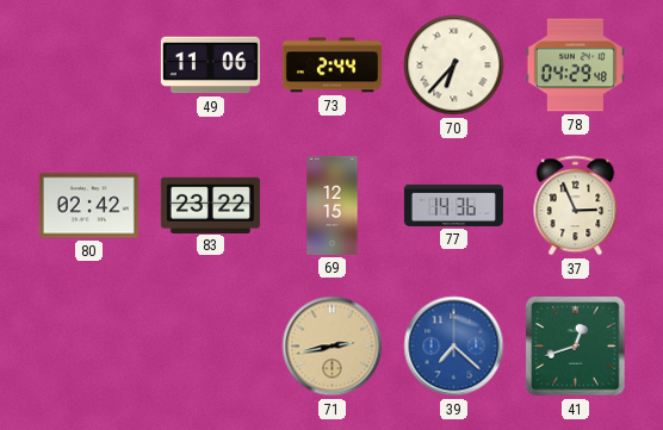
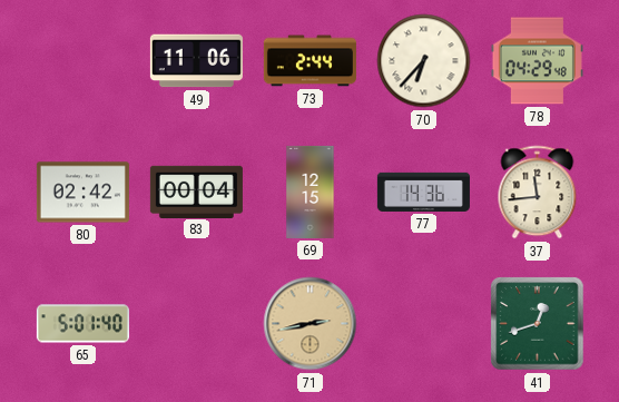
83: 23:22 -> 00:04 (196, 192)
37: 2:56 -> 11:44 (538, 193)
65: none -> 5:01 (82, 324)
39: 7:22 -> none (454, 347)
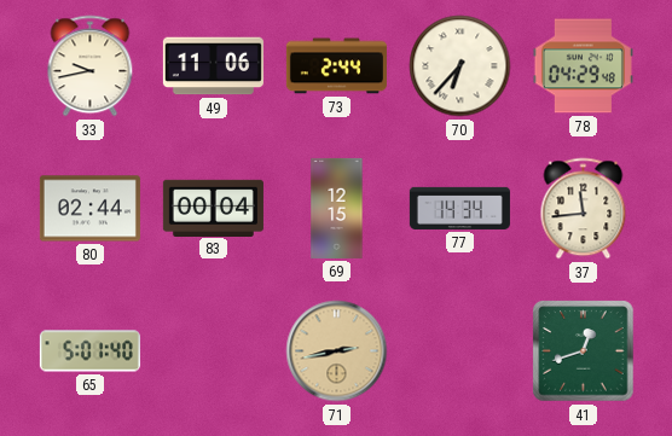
33: none -> 9:43 (91, 66)
80: 02:42 -> 02:44 (89, 209)
77: 14:36 -> 14:34 (459, 208)
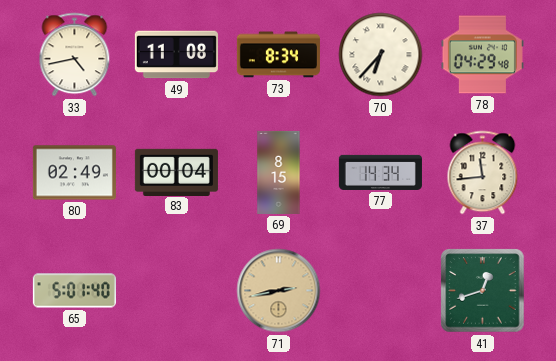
33: 9:43 -> 4:43 (75, 55)
49: 11:06 -> 11:08 (176, 55)
73: 2:44 -> 8:34 (278, 55)
80: 02:44 -> 02:49 (74, 173)
69: 12:15 -> 8:15 (279, 172)
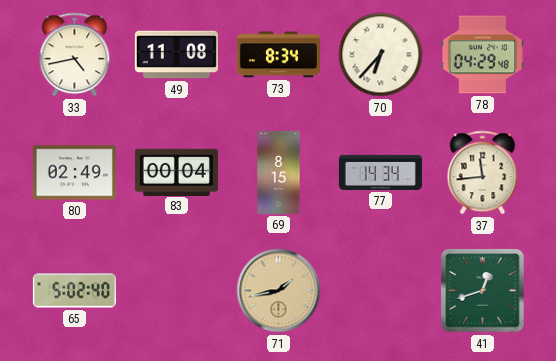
65: 5:01 -> 5:02 (74, 291)
71: 2:43 -> 1:43 (279, 291)
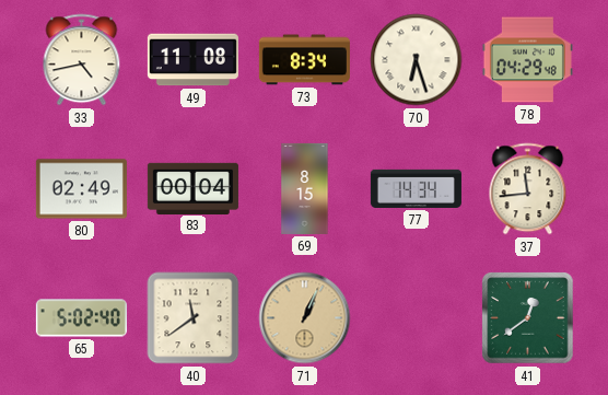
70: 6:37 -> 6:27 (417, 60)
40: none -> 11:39 (194, 318)
71: 1:43 -> 1:04 (305, 318)
41: 12:42 -> 12:39 (528, 318)
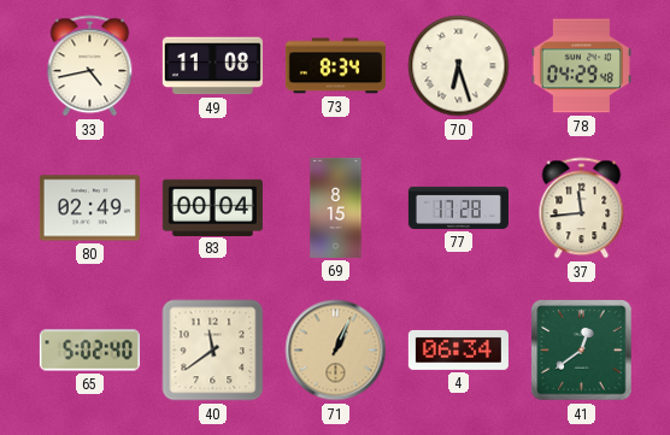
77: 14:34 -> 17:28 (458, 207)
4: none -> 06:34 (458, 349)
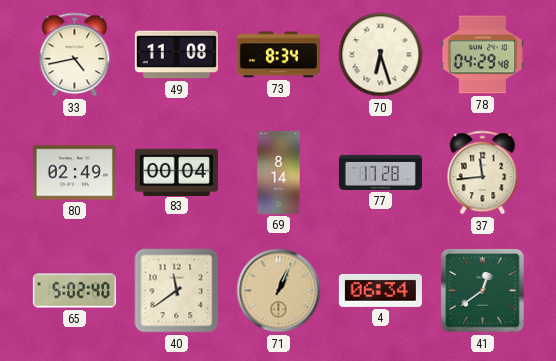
69: 8:15 -> 8:14 (279, 172)
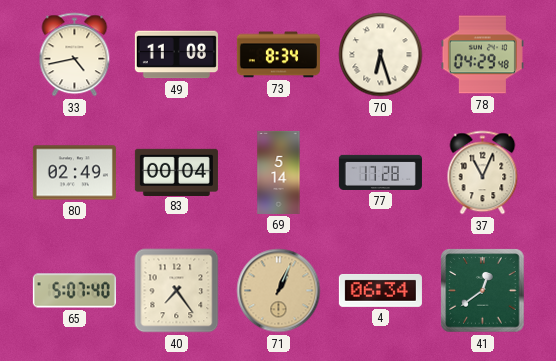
69: 8:14 -> 5:14 (279, 172)
37: 11:44 -> 11:04 (483, 173)
65: 5:02 -> 5:07 (74, 291)
40: 11:39 -> 7:24 (177, 291)
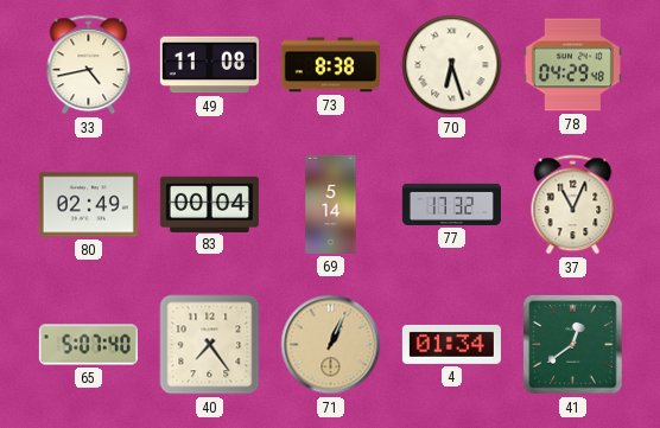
73: 8:34 -> 8:38 (330, 65)
77: 17:28 -> 17:32 (451, 204)
4: 06:34 -> 01:34 (451, 344)
